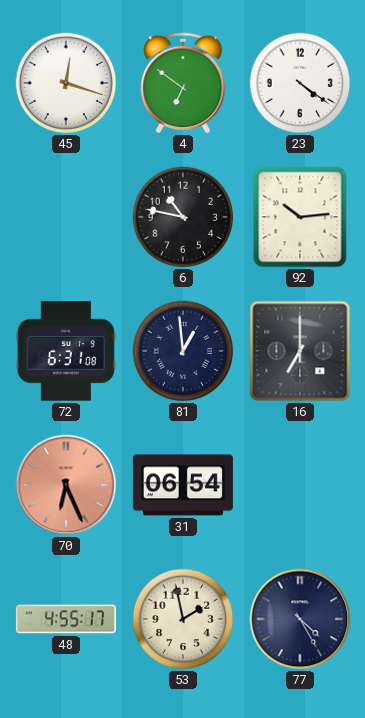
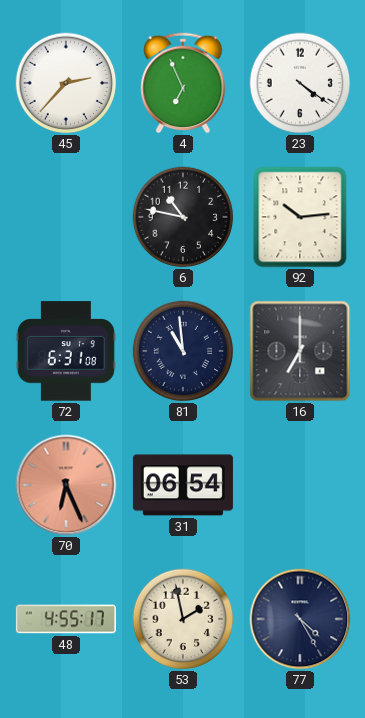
45: 12:18 -> 2:37 (66, 83)
4: 6:51 -> 6:56 (183, 83)
81: 12:59 -> 10:59 (183, 351)
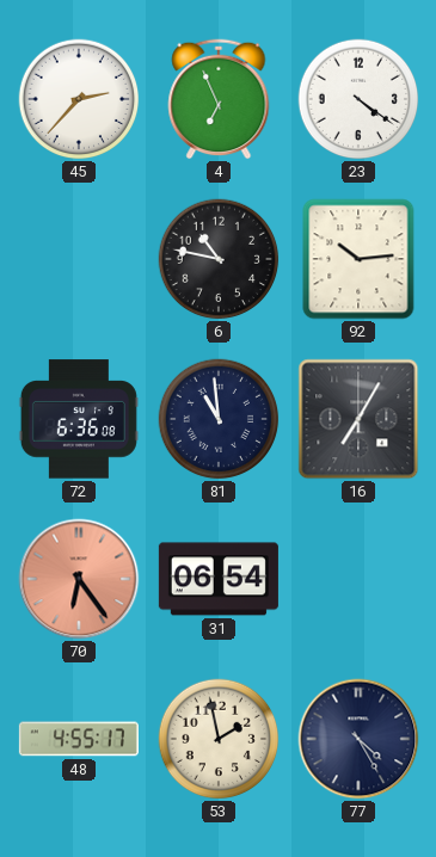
72: 6:31 -> 6:36 (79, 419)
16: 7:00 -> 7:05 (358, 419)
70: 6:26 -> 6:24 (79, 579)
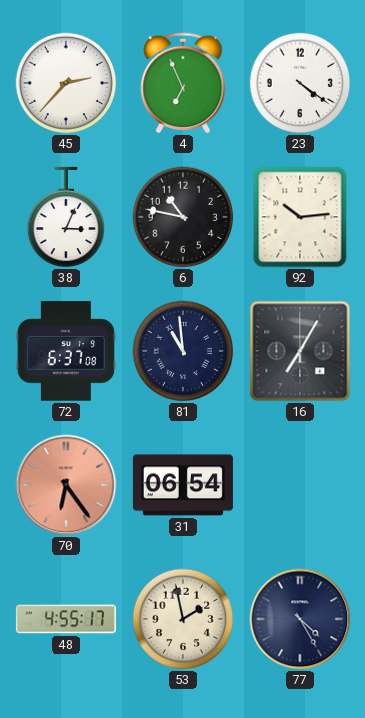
38: none -> 3:04 (65, 217)
72: 6:36 -> 6:37 (66, 351)
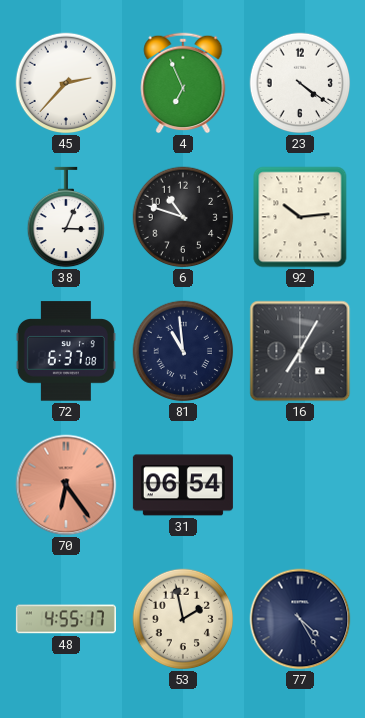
6: 10:47 -> 10:48 (183, 217)
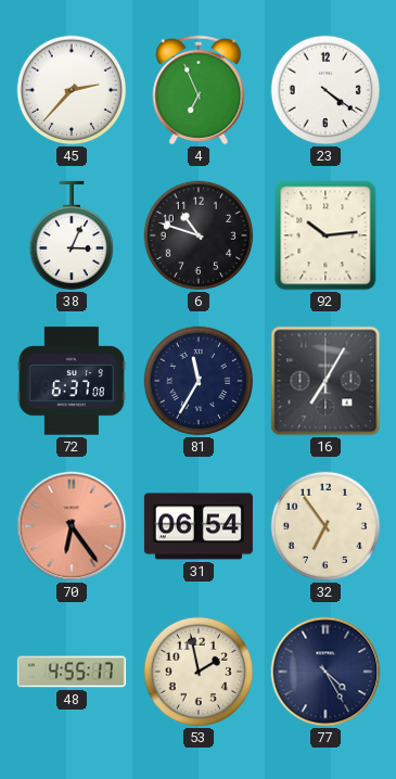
81: 10:59 -> 11:35 (199, 381)
32: none -> 6:54 (325, 526)
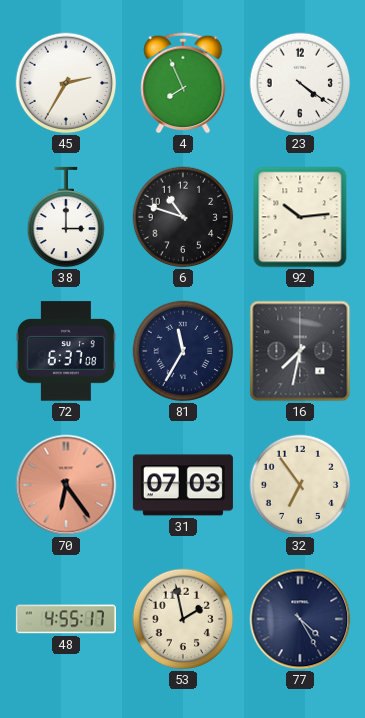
45: 2:37 -> 2:35 (66, 83)
4: 6:56 -> 7:56 (183, 83)
38: 3:04 -> 3:00 (65, 217)
16: 7:05 -> 7:32 (300, 351)
31: 06:54 -> 07:03 (183, 485)
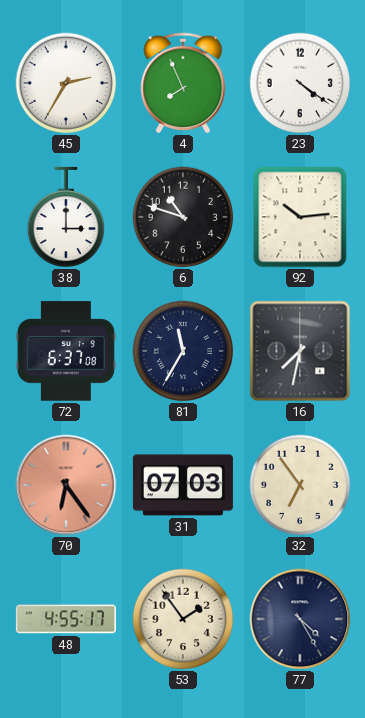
53: 1:58 -> 1:54 (183, 619)
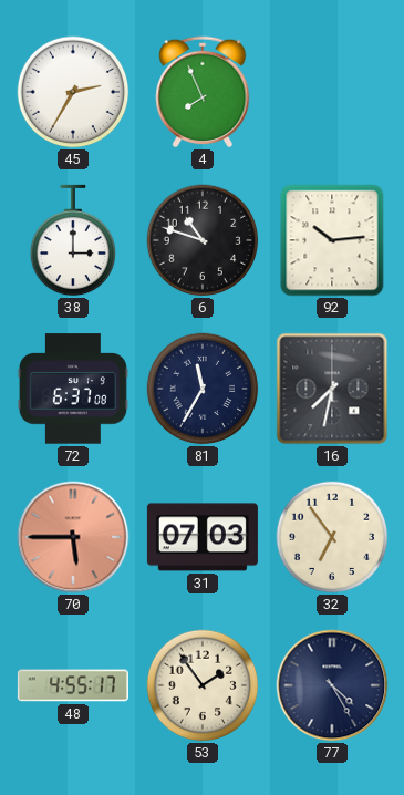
23: 4:21 -> none (300, 83)
70: 6:24 -> 5:45 (73, 537)
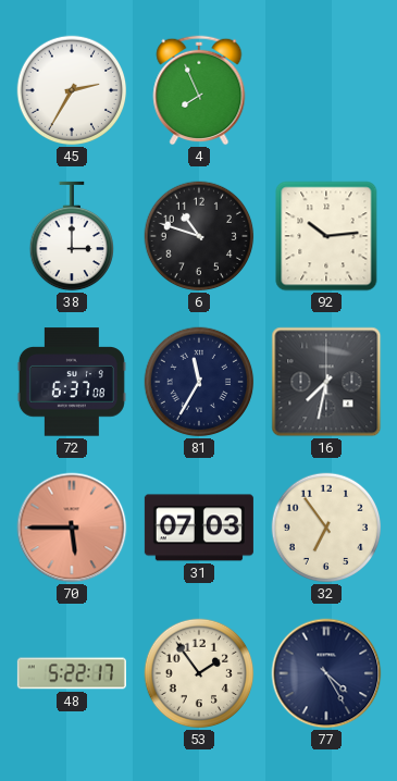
48: 4:55 -> 5:22 (72, 673)
